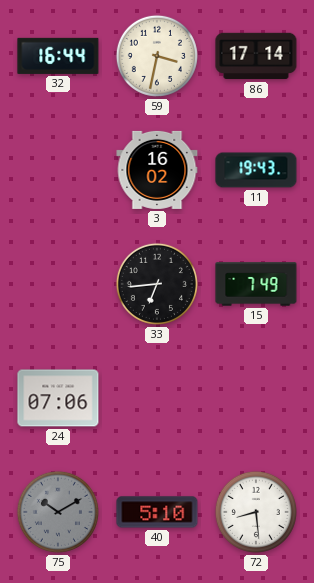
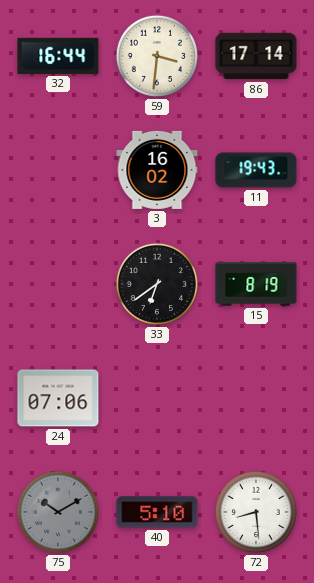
59: 3:32 -> 3:31 (157, 56)
33: 6:44 -> 6:39 (157, 284)
15: 7:49 -> 8:19 (256, 284)
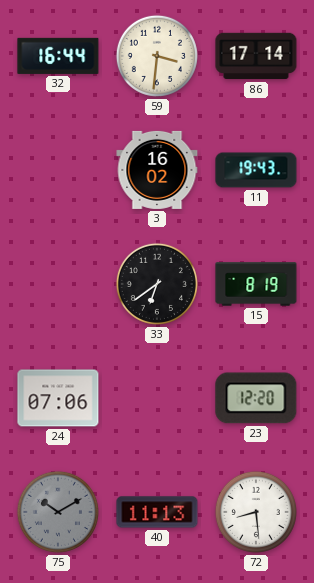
23: none -> 12:20 (256, 398)
40: 5:10 -> 11:13 (157, 512)
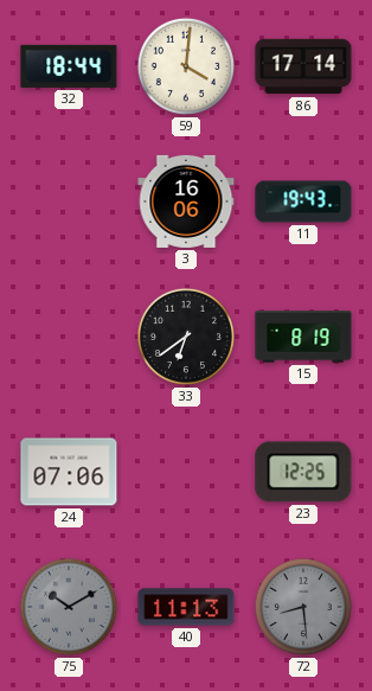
32: 16:44 -> 18:44 (69, 66)
59: 3:31 -> 4:01 (186, 66)
3: 16:02 -> 16:06 (186, 201)
23: 12:20 -> 12:25 (303, 472)
72 dial: white -> grey (303, 607)
